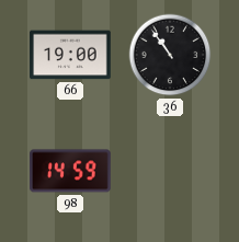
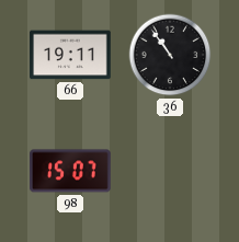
66: 19:00 -> 19:11 (70, 55)
98: 14:59 -> 15:07 (71, 171)
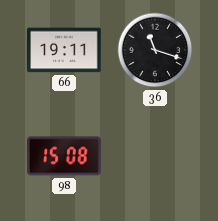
36: 10:54 -> 11:18 (155, 50)
98: 15:07 -> 15:08 (65, 156)
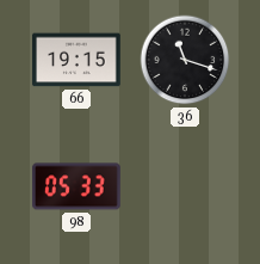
66: 19:11 -> 19:15 (76, 60)
98: 15:08 -> 05:33 (78, 186)
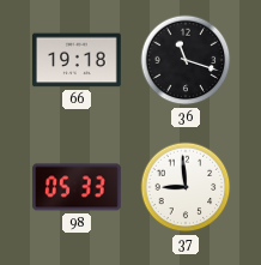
66: 19:15 -> 19:18 (77, 60)
37: none -> 8:59 (186, 187)
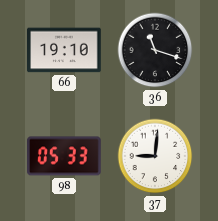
66: 19:18 -> 19:10 (64, 50)
37: 8:59 -> 9:01 (155, 156)
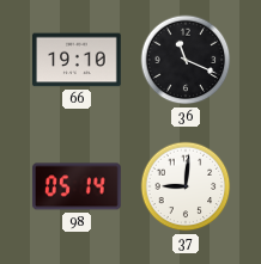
36: 11:18 -> 11:19 (186, 60)
98: 05:33 -> 05:14 (78, 186)
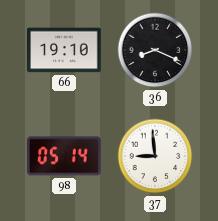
36: 11:19 -> 8:19 (155, 50)
37: 9:01 -> 8:59 (155, 156)
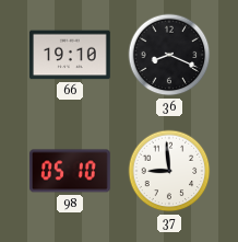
98: 05:14 -> 05:10 (71, 171)
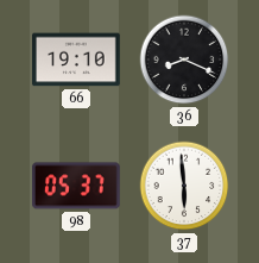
98: 05:10 -> 05:37 (77, 186)
37: 8:59 -> 5:59 (184, 186)
